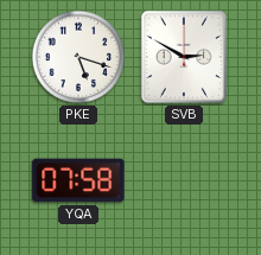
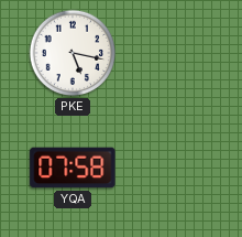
PKE: 5:18 -> 5:17 (73, 53)
SVB: 2:50 -> none (184, 57)
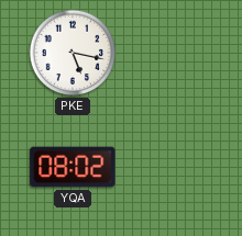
YQA: 07:58 -> 08:02 (73, 167)
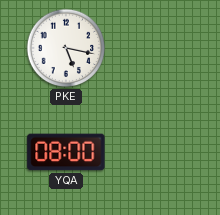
YQA: 08:02 -> 08:00 (66, 152)
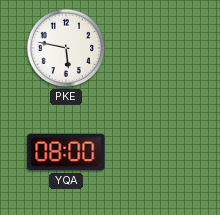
PKE: 5:17 -> 5:47 (66, 48)
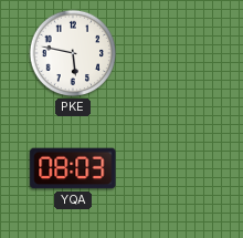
YQA: 08:00 -> 08:03 (73, 168)
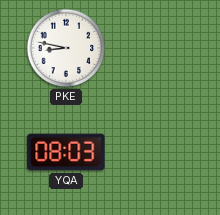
PKE: 5:47 -> 8:47 (66, 48)
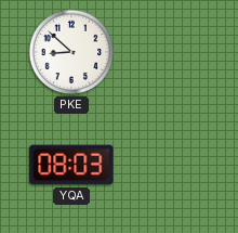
PKE: 8:47 -> 8:52 (71, 52)
